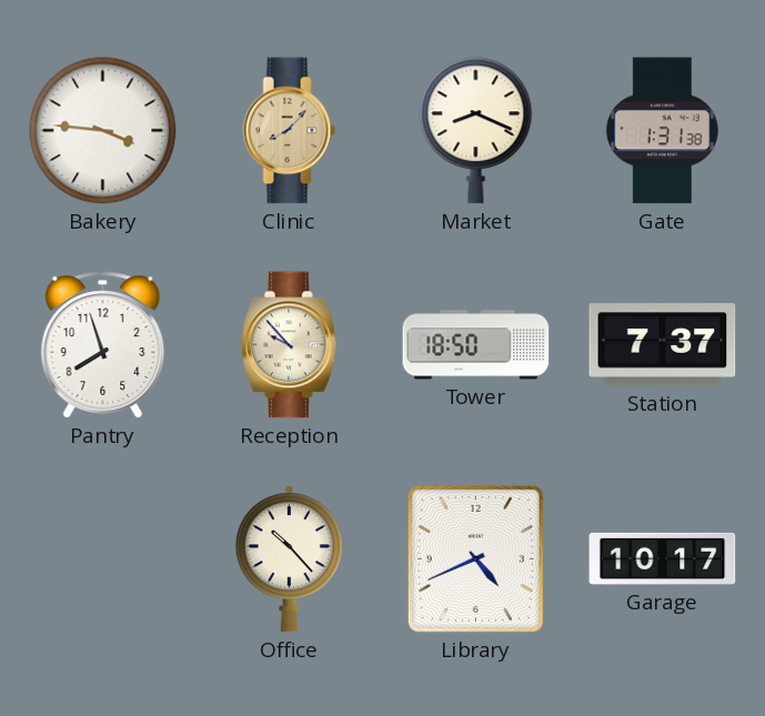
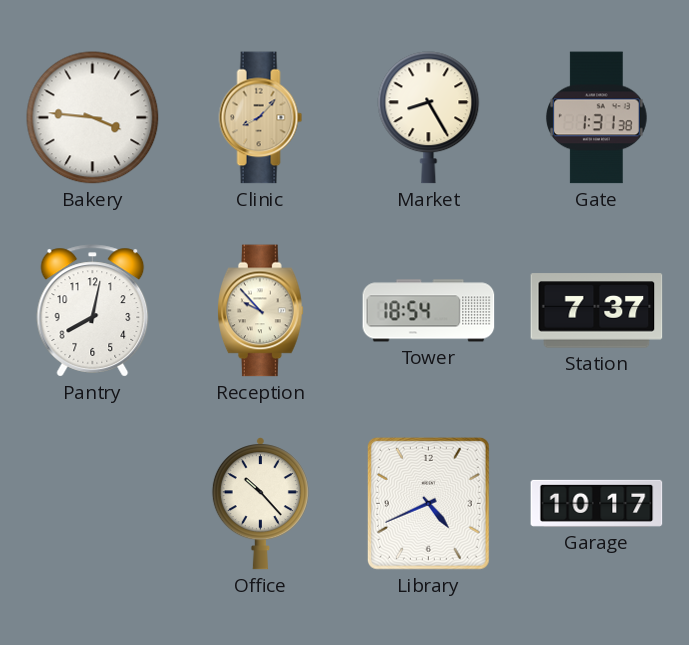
Market: 8:19 -> 8:25 (429, 118)
Pantry: 7:57 -> 8:02 (93, 311)
Tower: 18:50 -> 18:54 (429, 311)
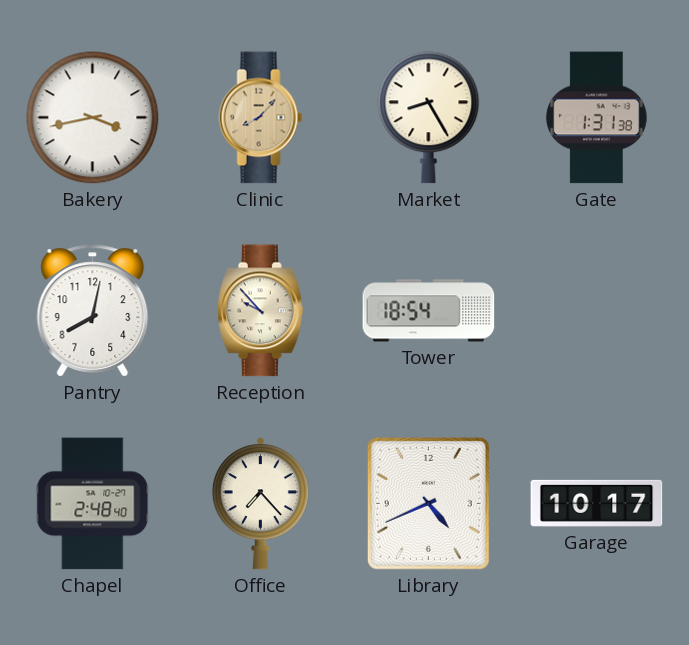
Bakery: 3:46 -> 3:43 (93, 118)
Station: 7:37 -> none (597, 311)
Chapel: none -> 2:48 (93, 504)
Office: 10:23 -> 7:23 (260, 504)
